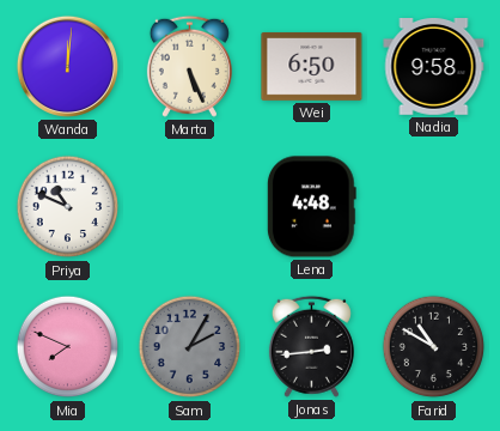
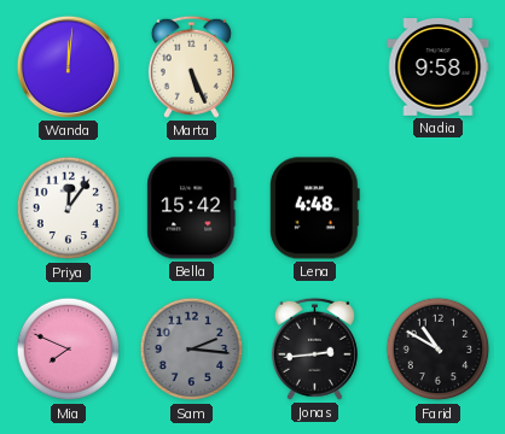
Wei: 6:50 -> none (312, 66)
Priya: 10:49 -> 12:06 (69, 209)
Bella: none -> 15:42 (192, 209)
Sam: 2:05 -> 2:16 (192, 350)
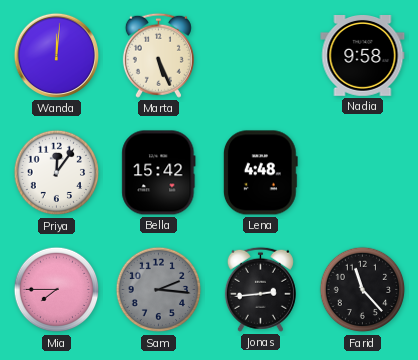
Mia: 7:49 -> 7:45 (57, 290)
Farid: 10:50 -> 11:23 (363, 290)
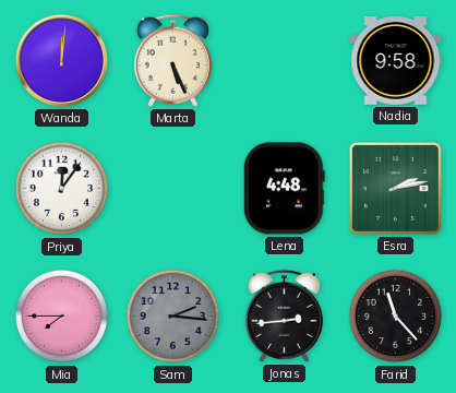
Bella: 15:42 -> none (159, 173)
Esra: none -> 2:13 (395, 188)
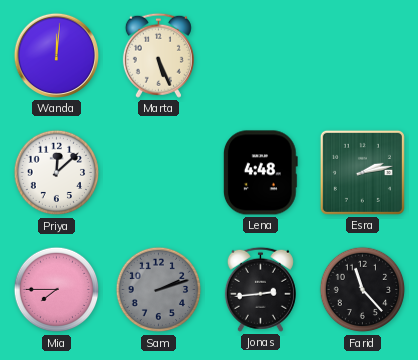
Nadia: 9:58 -> none (396, 61)
Priya: 12:06 -> 12:08 (57, 173)
Sam: 2:16 -> 2:12 (159, 290)
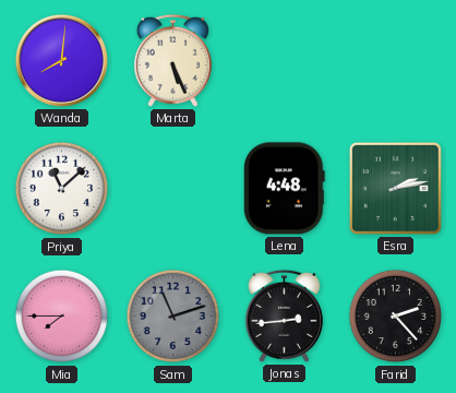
Wanda: 12:01 -> 8:01 (61, 60)
Priya: 12:08 -> 11:08 (62, 189)
Sam: 2:12 -> 11:12 (173, 317)
Farid: 11:23 -> 2:23 (396, 317)
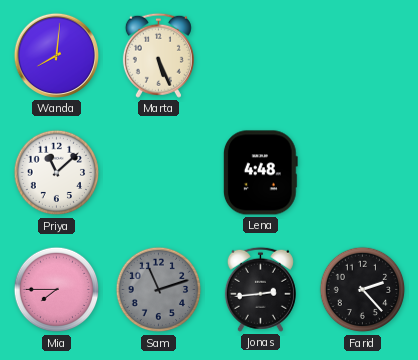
Esra: 2:13 -> none (395, 188)
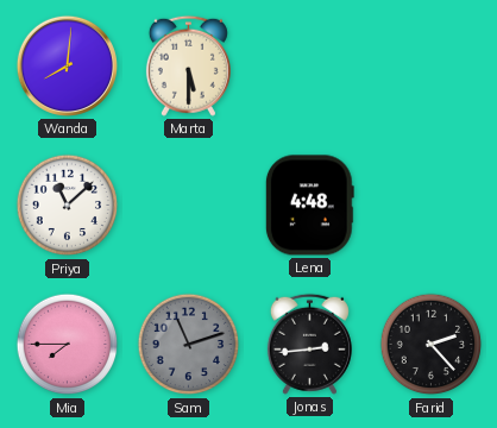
Marta: 5:26 -> 5:30 (188, 65)
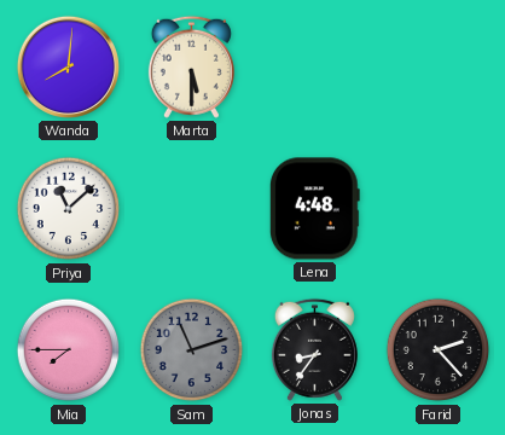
Jonas: 2:44 -> 8:36 (314, 349)
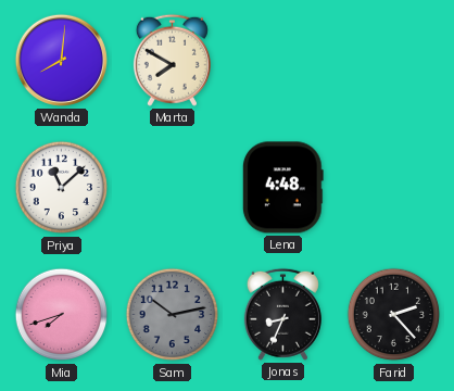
Marta: 5:30 -> 7:50 (172, 60)
Mia: 7:45 -> 7:42 (62, 315)
Sam: 11:12 -> 10:13 (173, 315)
Jonas: 8:36 -> 8:34 (282, 314)
